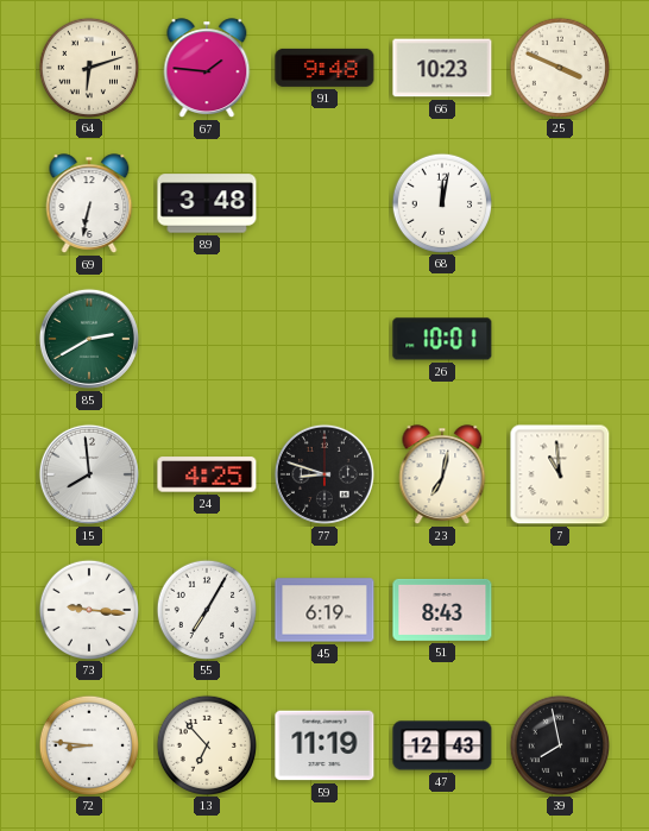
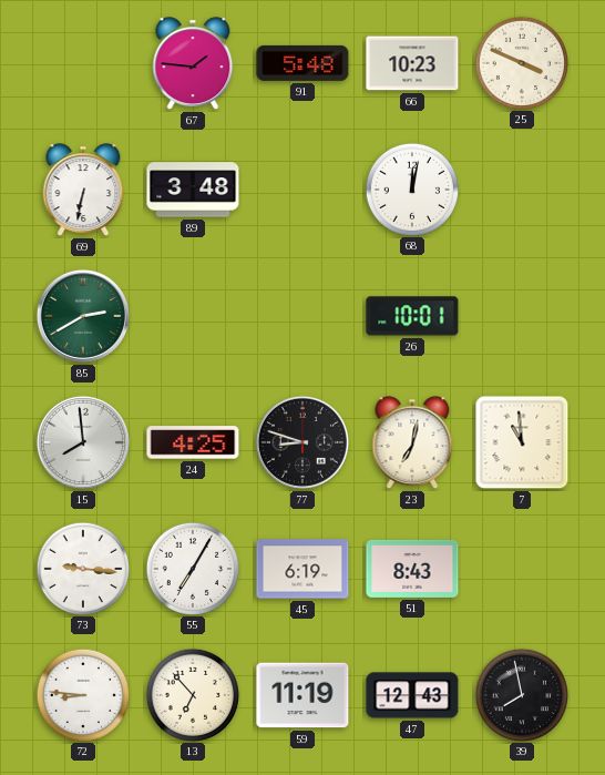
64: 6:12 -> none (88, 67)
91: 9:48 -> 5:48 (302, 63)
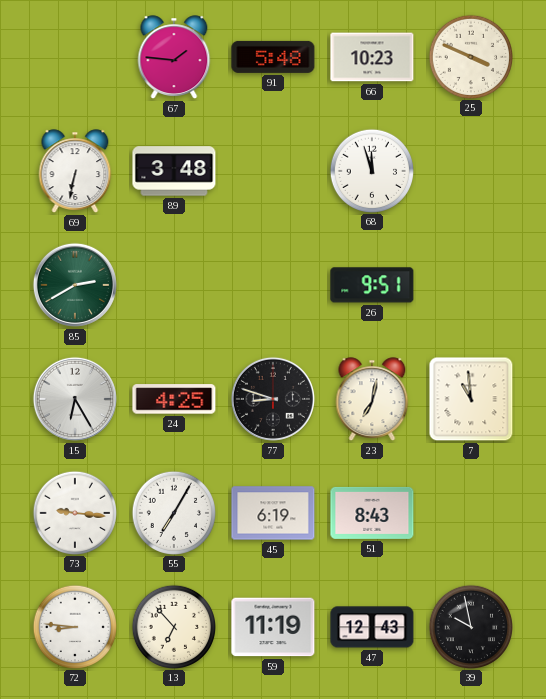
68: 12:02 -> 11:57 (371, 170)
26: 10:01 -> 9:51 (372, 285)
15: 7:59 -> 6:25 (75, 399)
39: 7:58 -> 9:58 (470, 626)
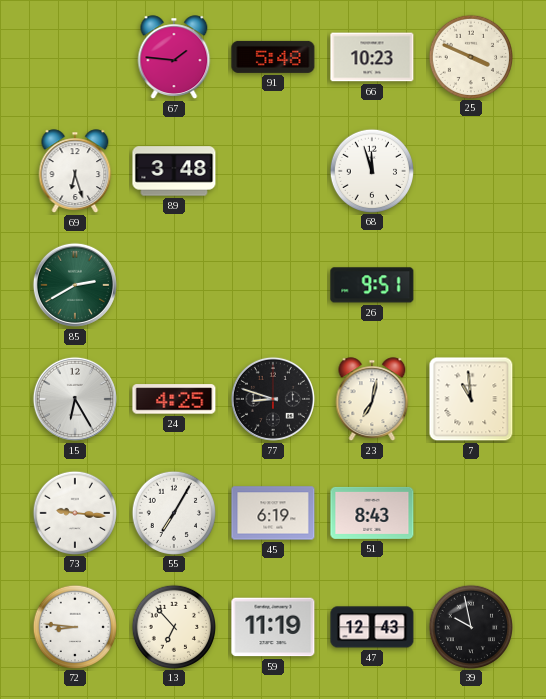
69: 6:32 -> 6:27 (75, 171)
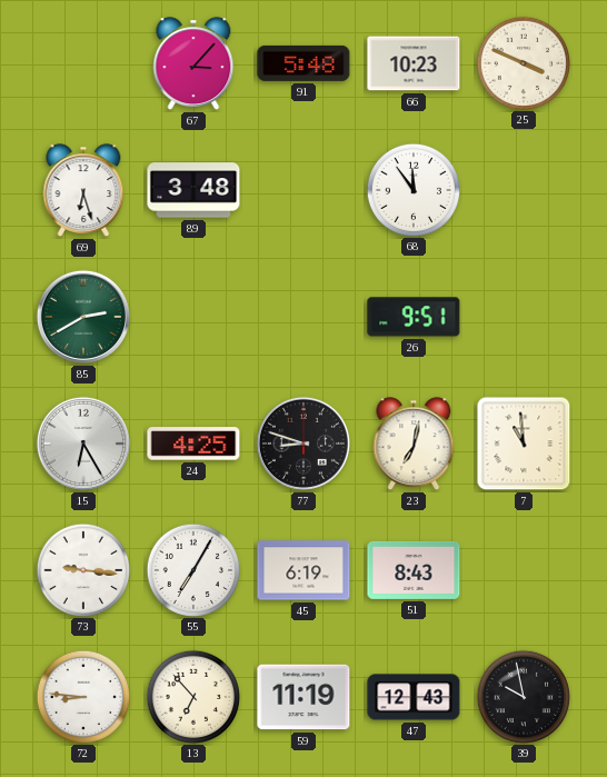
67: 1:46 -> 3:07 (193, 63)
68: 11:57 -> 11:54 (412, 189)
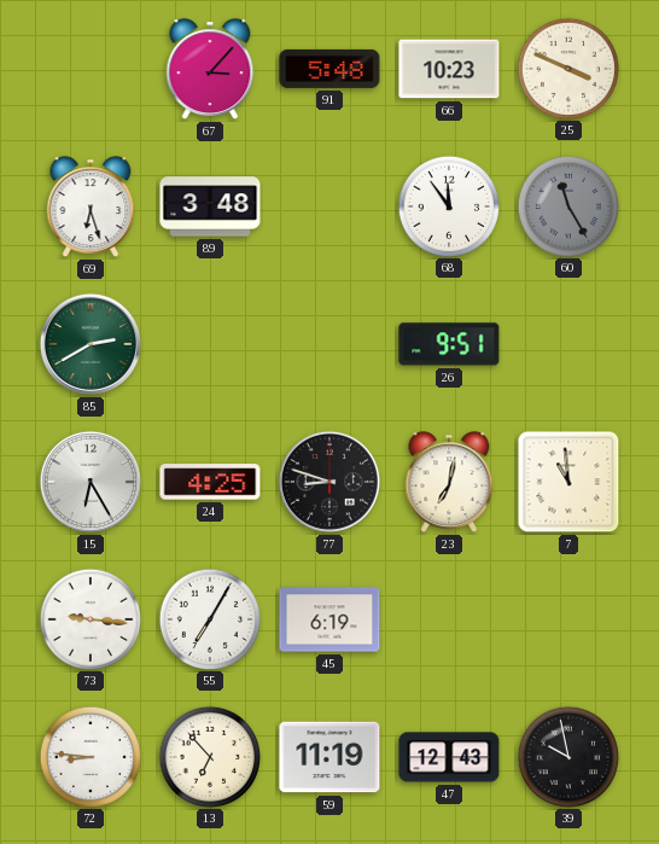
60: none -> 11:25 (567, 205)
51: 8:43 -> none (414, 570)
